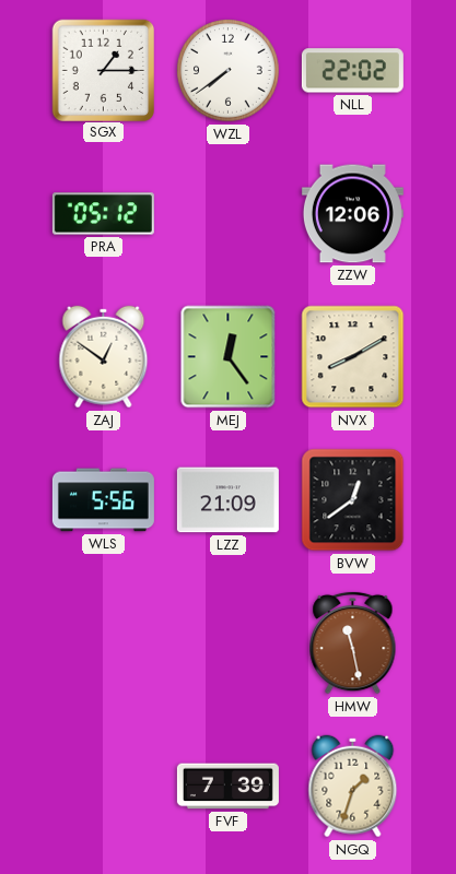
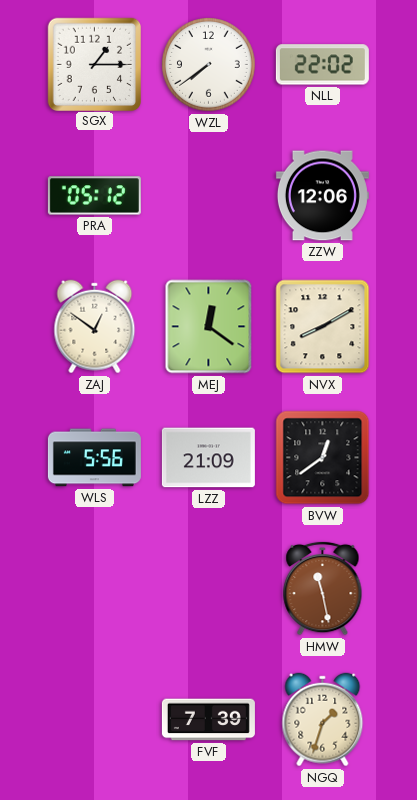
MEJ: 12:24 -> 12:21 (209, 327)
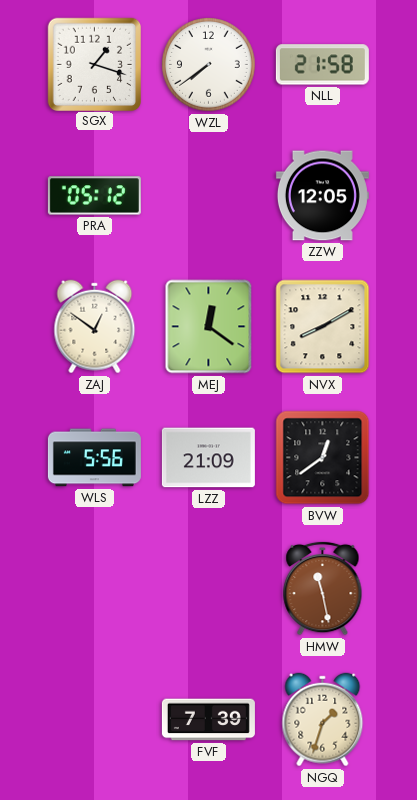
SGX: 1:15 -> 1:18 (94, 64)
NLL: 22:02 -> 21:58 (322, 65)
ZZW: 12:06 -> 12:05 (322, 196)
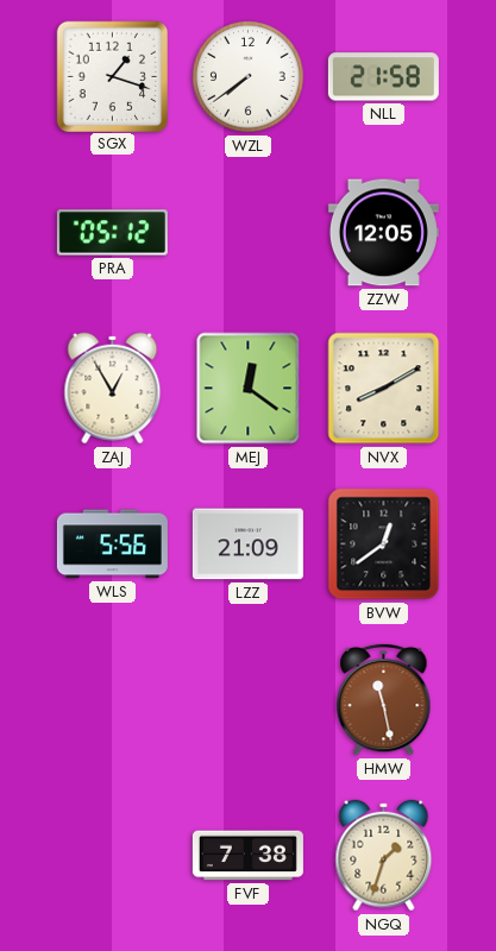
ZAJ: 12:51 -> 12:55 (113, 389)
FVF: 7:39 -> 7:38 (247, 856)
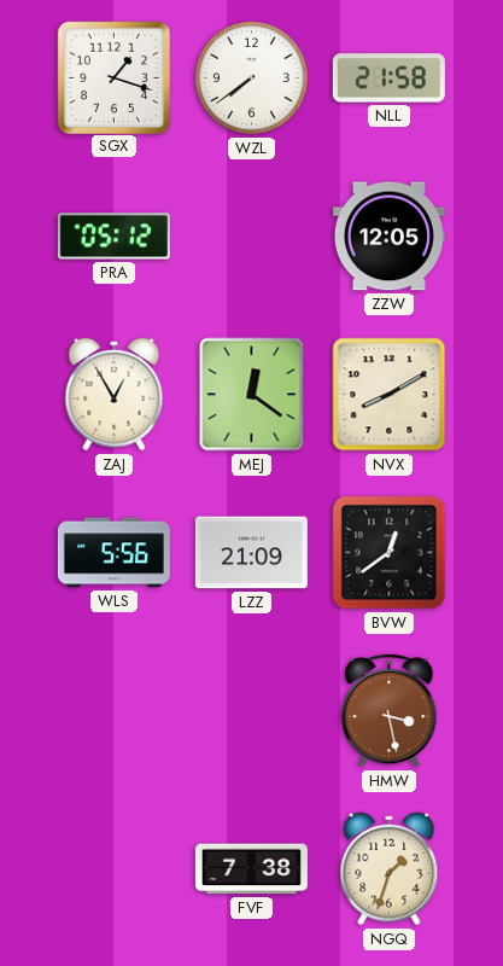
HMW: 11:28 -> 3:28 (390, 710)
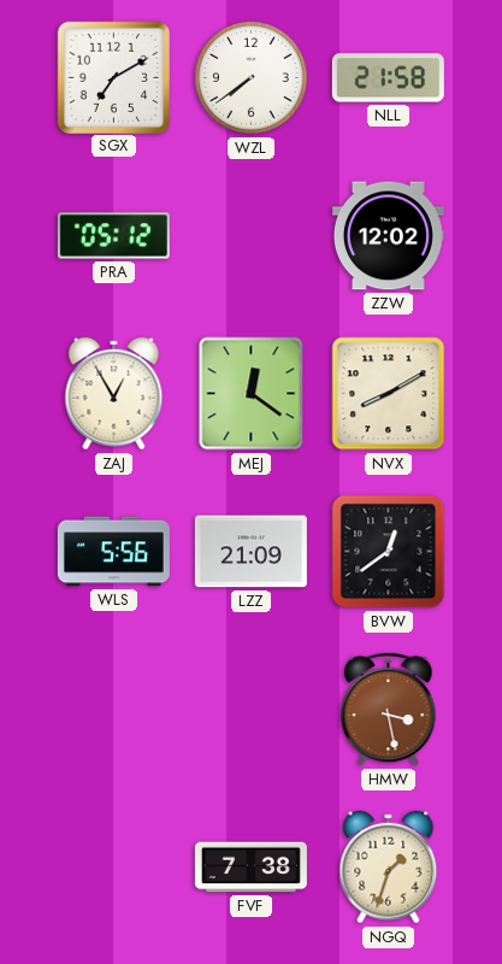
SGX: 1:18 -> 7:10 (113, 77)
ZZW: 12:05 -> 12:02 (388, 236)
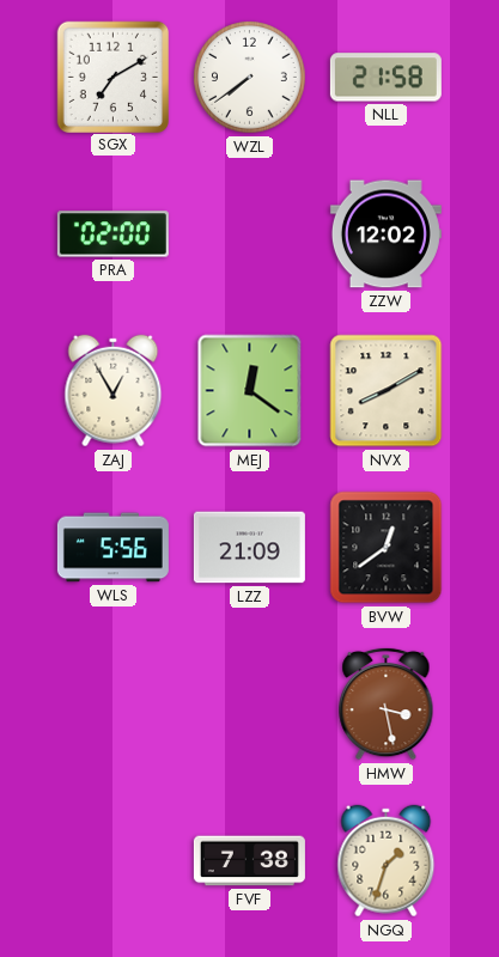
PRA: 05:12 -> 02:00 (112, 234)
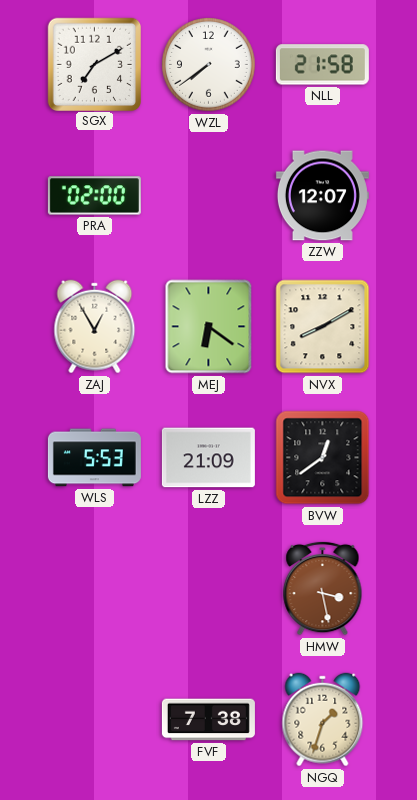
ZZW: 12:02 -> 12:07 (322, 196)
MEJ: 12:21 -> 6:21 (209, 327)
WLS: 5:56 -> 5:53 (94, 458)
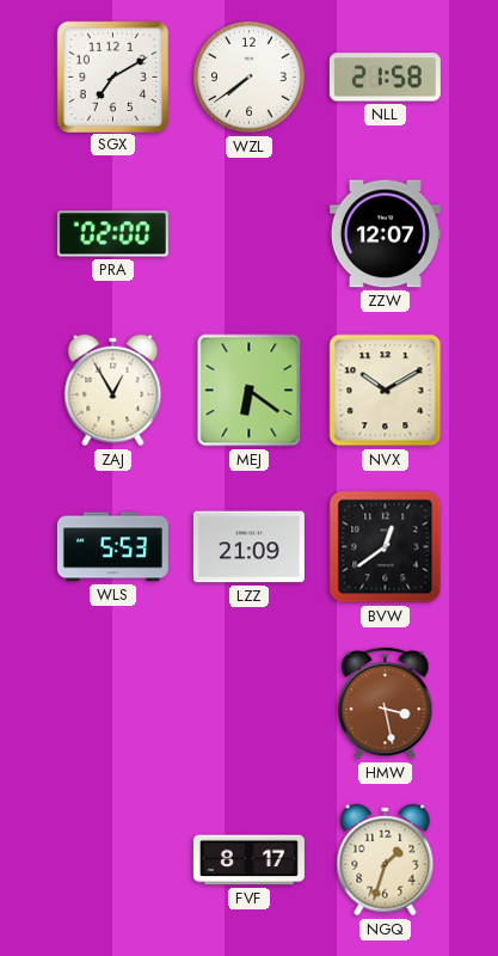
NVX: 8:10 -> 10:10 (386, 391)
FVF: 7:38 -> 8:17 (248, 860)
